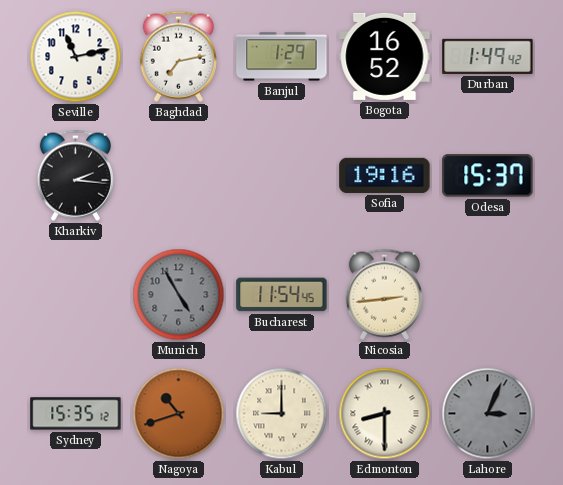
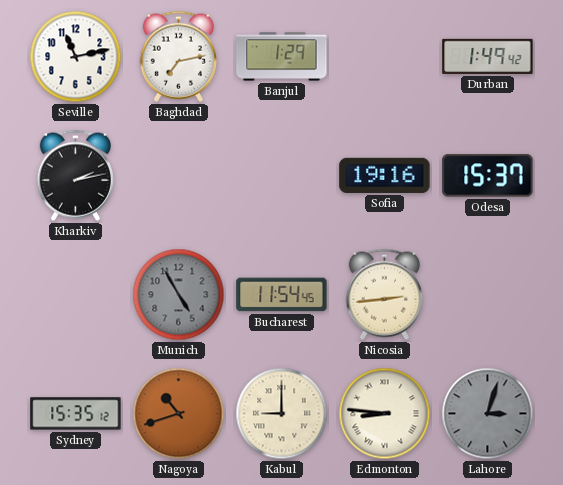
Bogota: 16:52 -> none (385, 56)
Kharkiv: 2:16 -> 2:13 (75, 175)
Edmonton: 8:30 -> 8:46 (385, 414)
Lahore: 3:04 -> 3:03 (488, 414)
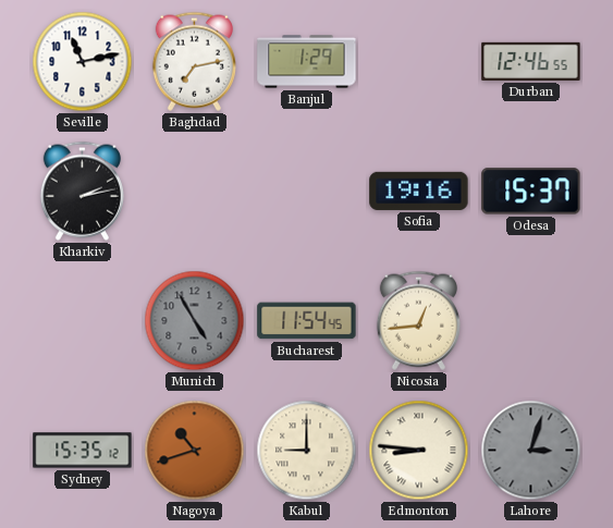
Durban: 1:49 -> 12:46 (531, 61)
Nicosia: 2:44 -> 12:44 (418, 320)
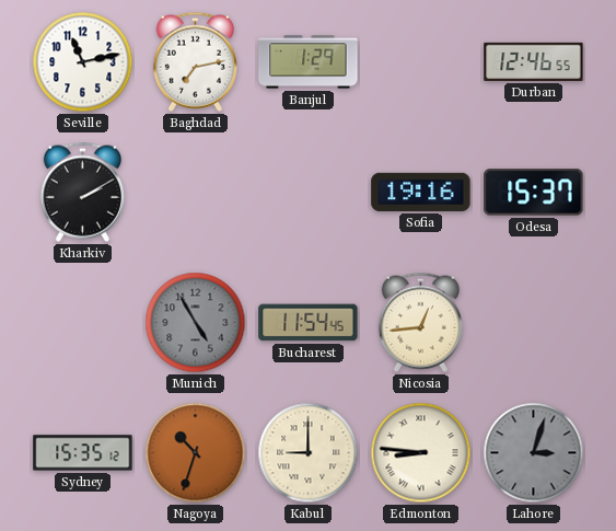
Kharkiv: 2:13 -> 2:10 (82, 192)
Nagoya: 10:42 -> 10:33 (196, 453)
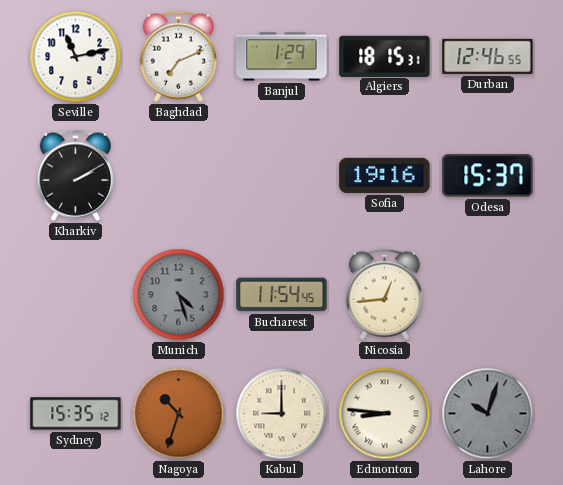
Baghdad: 7:13 -> 7:11 (178, 56)
Algiers: none -> 18:15 (385, 56)
Munich: 4:55 -> 4:27 (179, 295)
Lahore: 3:03 -> 10:03 (488, 414)
